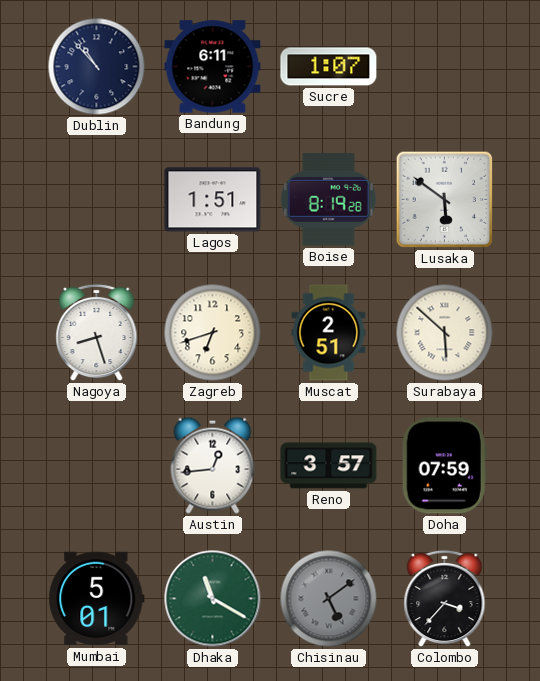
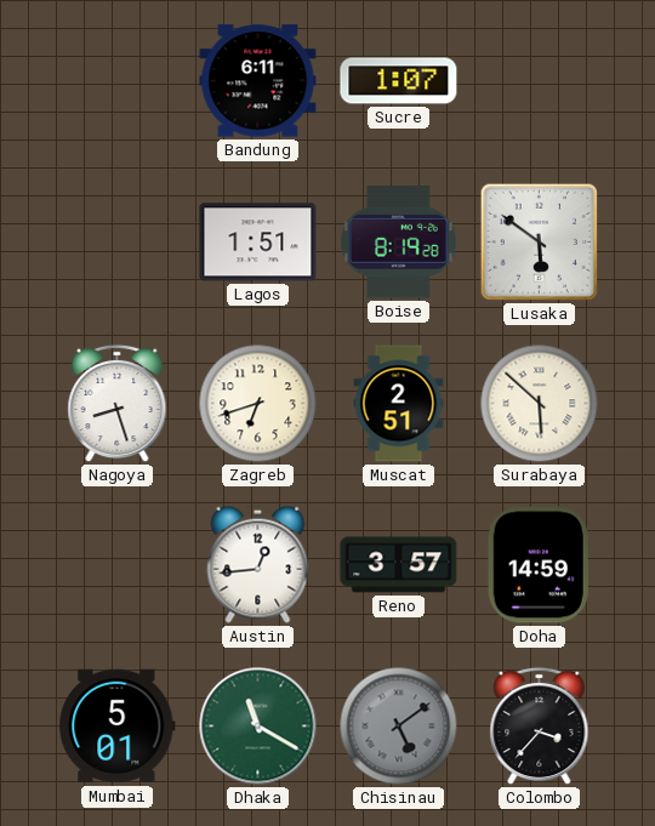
Dublin: 10:53 -> none (97, 67)
Doha: 07:59 -> 14:59 (539, 565)
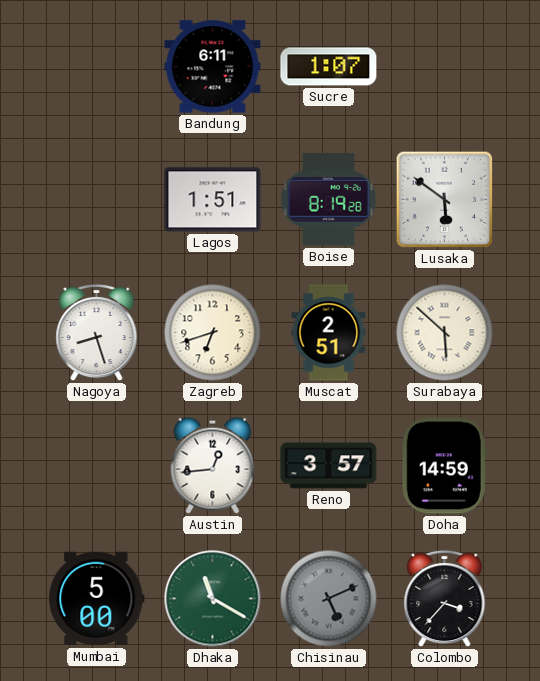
Mumbai: 5:01 -> 5:00 (97, 599)
Chisinau: 5:09 -> 5:11 (329, 599)
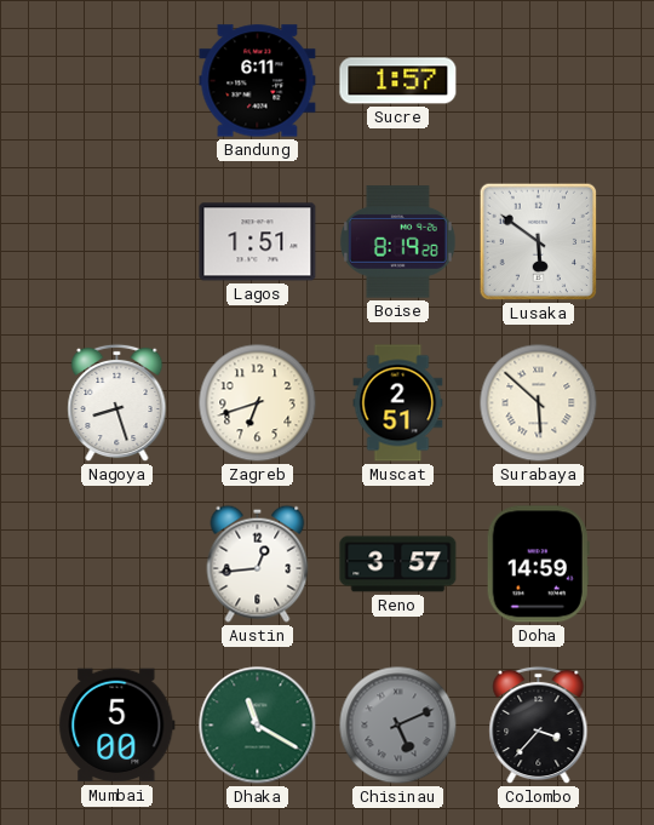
Sucre: 1:07 -> 1:57 (398, 81)
